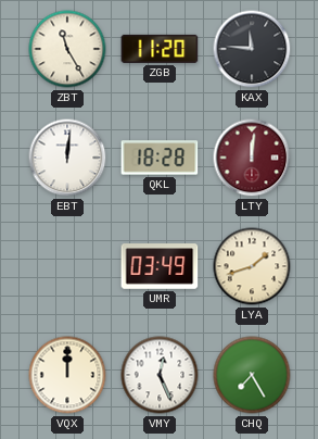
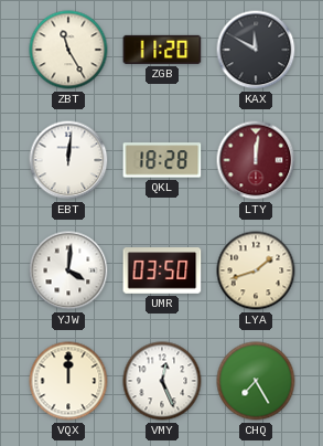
KAX: 11:46 -> 11:50 (256, 50)
YJW: none -> 4:01 (68, 270)
UMR: 03:49 -> 03:50 (162, 270)
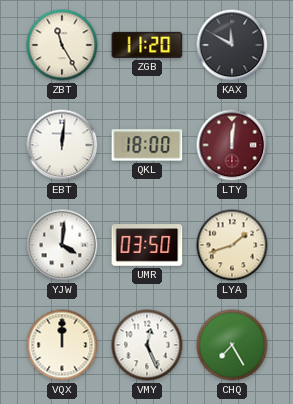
QKL: 18:28 -> 18:00 (147, 145)
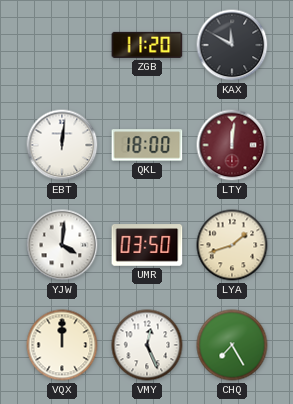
ZBT: 11:25 -> none (62, 45)
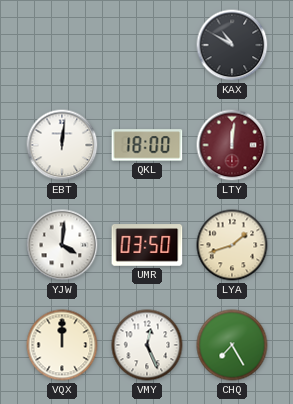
ZGB: 11:20 -> none (147, 45)
KAX: 11:50 -> 10:50 (232, 45)
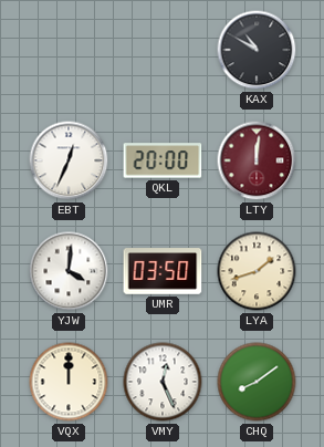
EBT: 12:01 -> 12:34 (69, 160)
QKL: 18:00 -> 20:00 (163, 160)
CHQ: 7:25 -> 8:09 (257, 382)
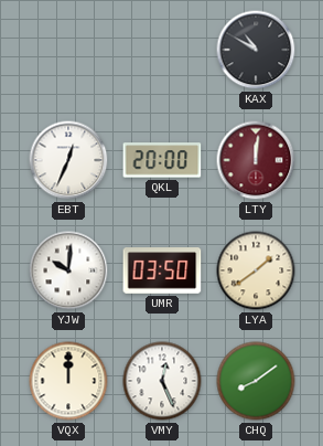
YJW: 4:01 -> 10:01 (68, 270)
LYA: 1:42 -> 1:39 (256, 270)
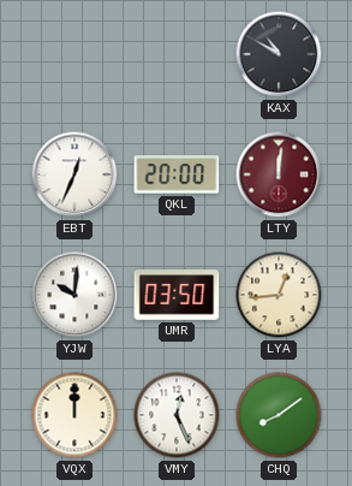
LYA: 1:39 -> 12:44 (279, 295)
